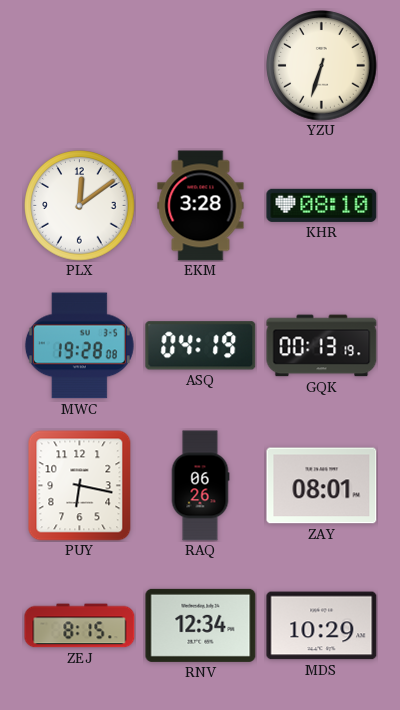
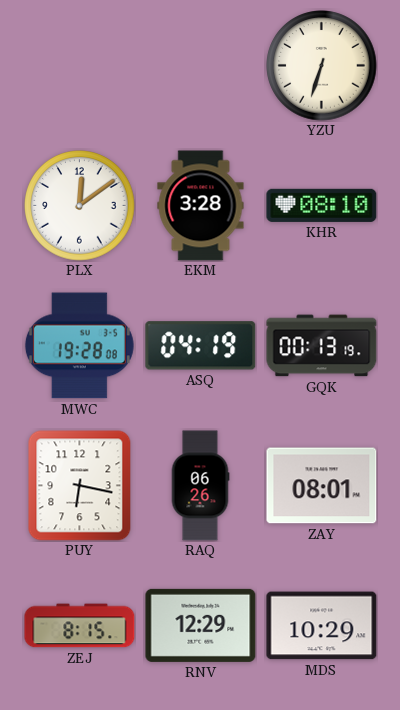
RNV: 12:34 -> 12:29 (201, 625)
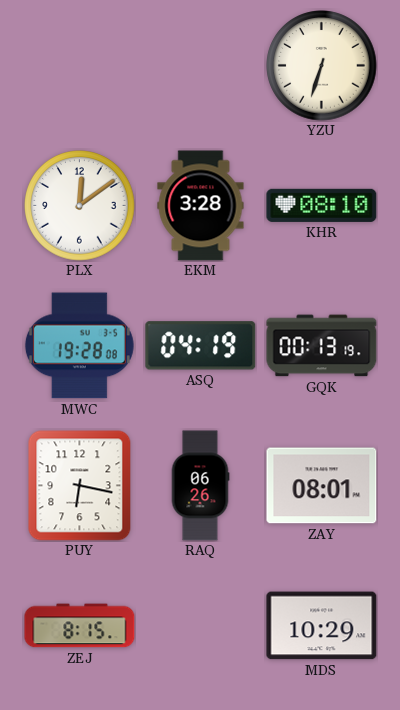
RNV: 12:29 -> none (201, 625)
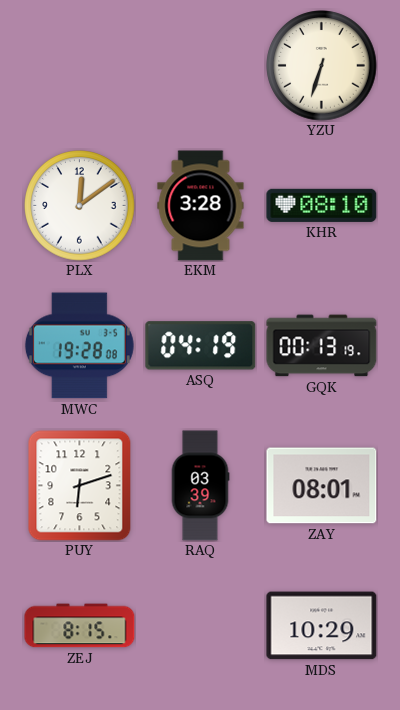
PUY: 6:17 -> 6:12 (80, 486)
RAQ: 06:26 -> 03:39 (200, 486)
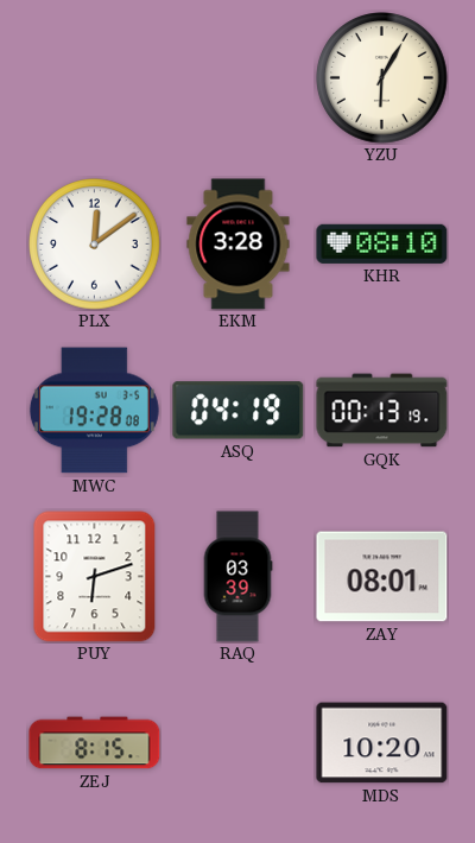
YZU: 6:33 -> 6:05 (382, 78)
MDS: 10:29 -> 10:20 (382, 743)
